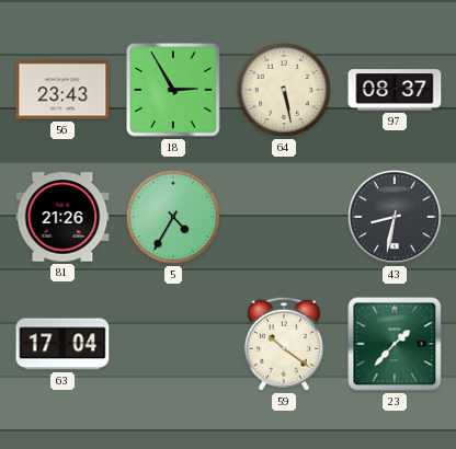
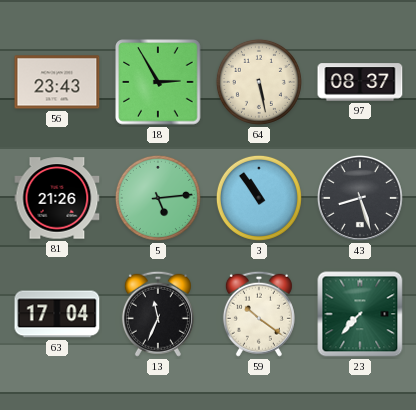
5: 4:35 -> 5:14 (158, 198)
3: none -> 10:54 (259, 198)
43: 8:32 -> 8:27 (360, 198)
13: none -> 11:34 (158, 314)
23: 1:37 -> 7:37 (360, 314)
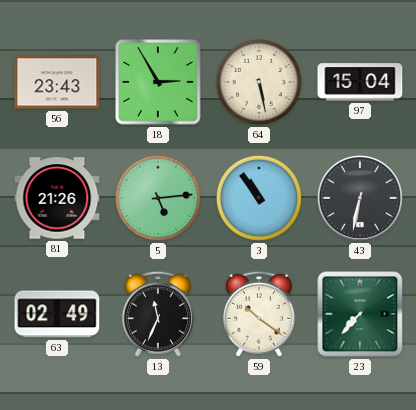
97: 08:37 -> 15:04 (360, 82)
43: 8:27 -> 6:32 (360, 198)
63: 17:04 -> 02:49 (57, 314)
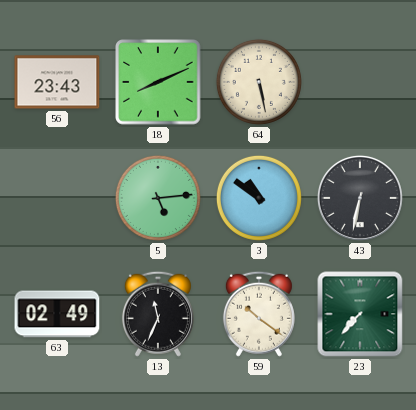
18: 2:55 -> 8:11 (158, 82)
97: 15:04 -> none (360, 82)
81: 21:26 -> none (57, 198)
3: 10:54 -> 10:51 (259, 198)
